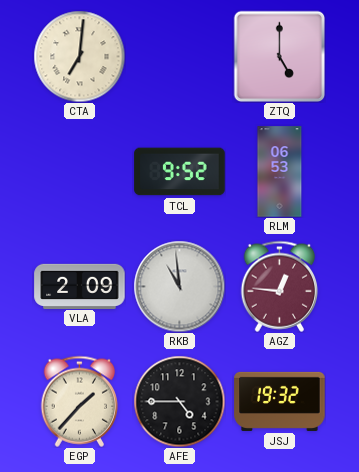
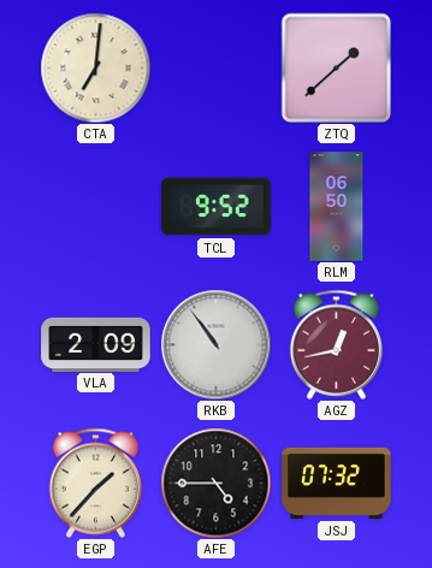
ZTQ: 5:00 -> 1:38 (336, 67)
RLM: 06:53 -> 06:50 (337, 207)
RKB: 10:59 -> 10:54 (215, 344)
AGZ: 12:46 -> 12:43 (337, 344)
JSJ: 19:32 -> 07:32 (337, 483)
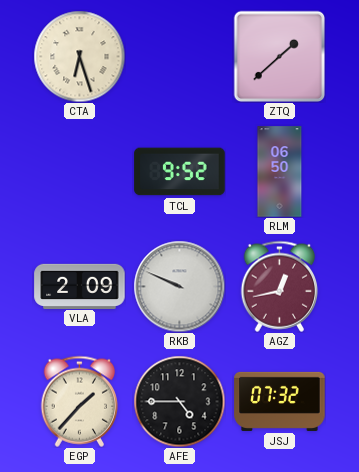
CTA: 7:01 -> 6:27 (79, 56)
RKB: 10:54 -> 9:49 (179, 286)
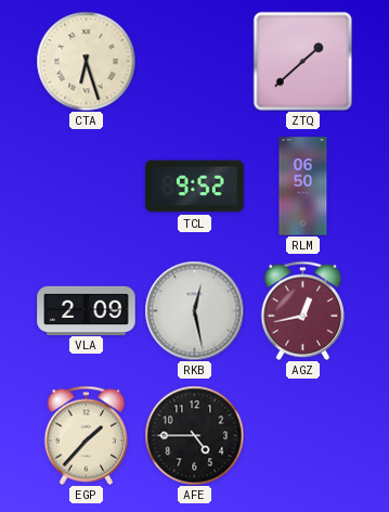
RKB: 9:49 -> 12:28 (194, 310)
JSJ: 07:32 -> none (280, 401)
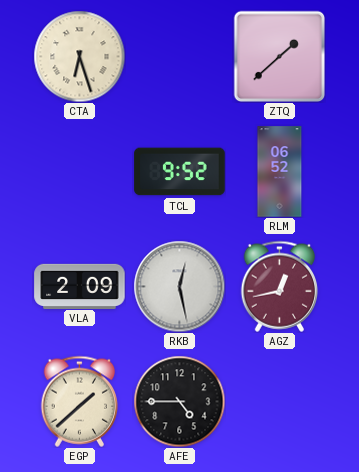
RLM: 06:50 -> 06:52 (280, 172)
EGP: 1:37 -> 1:38 (80, 401)
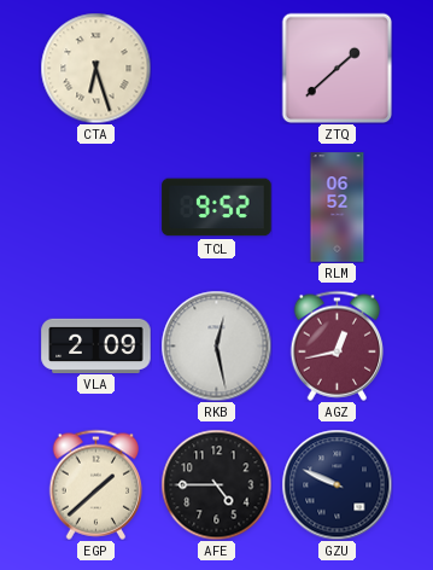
GZU: none -> 9:49 (337, 484)
